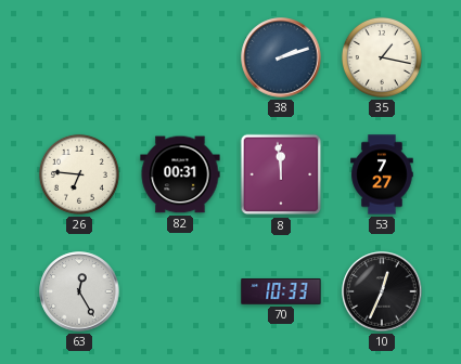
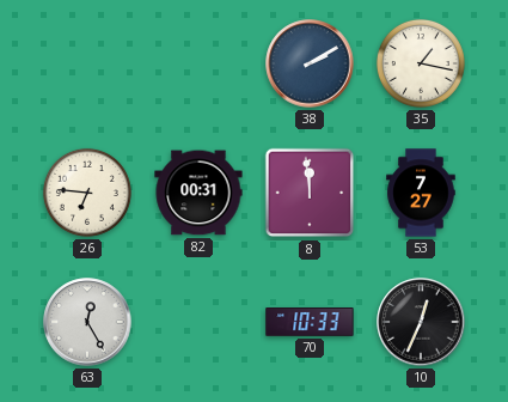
38: 2:12 -> 2:10 (310, 63)
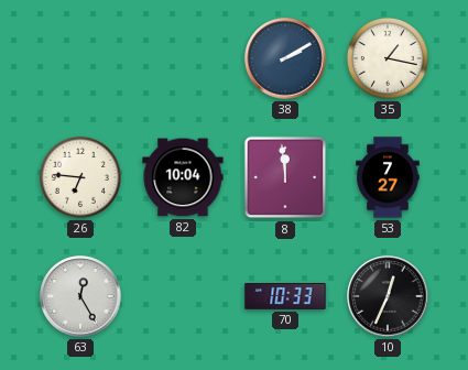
82: 00:31 -> 10:04 (183, 177)
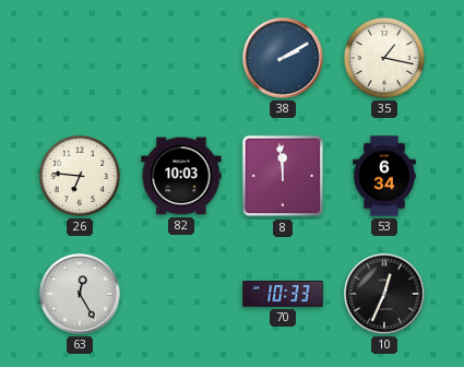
82: 10:04 -> 10:03 (181, 176)
53: 7:27 -> 6:34 (384, 176)
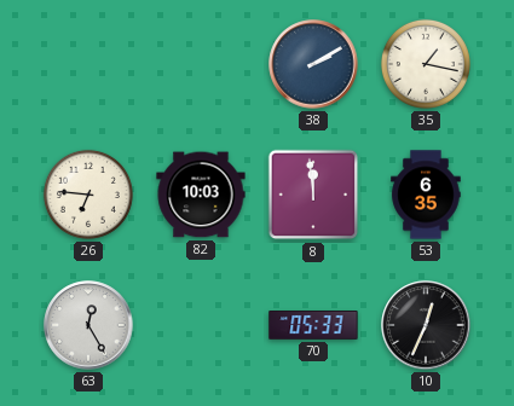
53: 6:34 -> 6:35 (426, 195)
70: 10:33 -> 05:33 (313, 326)
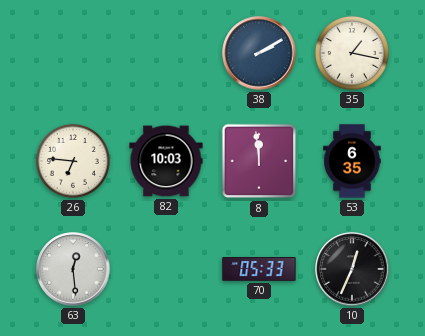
63: 12:25 -> 12:29 (73, 269)
